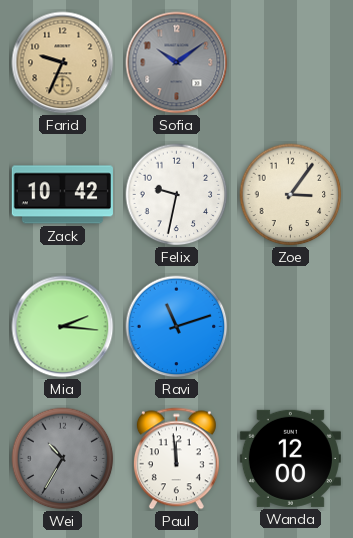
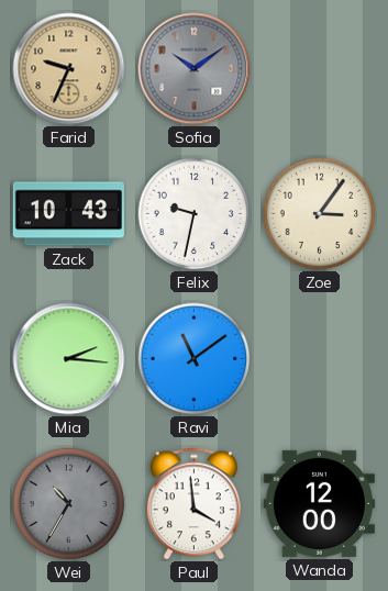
Zack: 10:42 -> 10:43 (68, 214)
Ravi: 11:12 -> 11:09 (195, 359)
Paul: 11:59 -> 3:59 (193, 504)
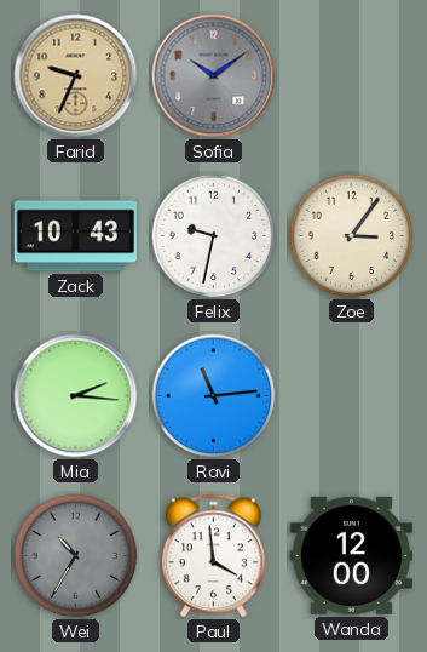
Ravi: 11:09 -> 11:14 (214, 396)
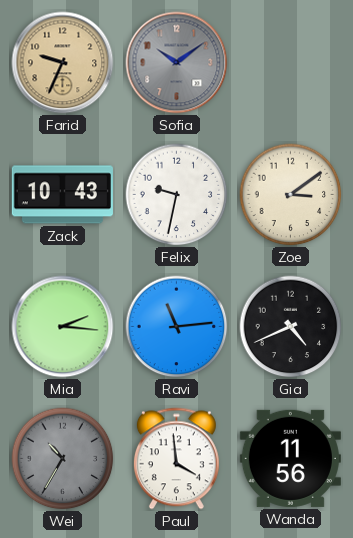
Zoe: 3:06 -> 3:09 (291, 195)
Gia: none -> 4:41 (291, 327)
Wanda: 12:00 -> 11:56 (290, 458)
